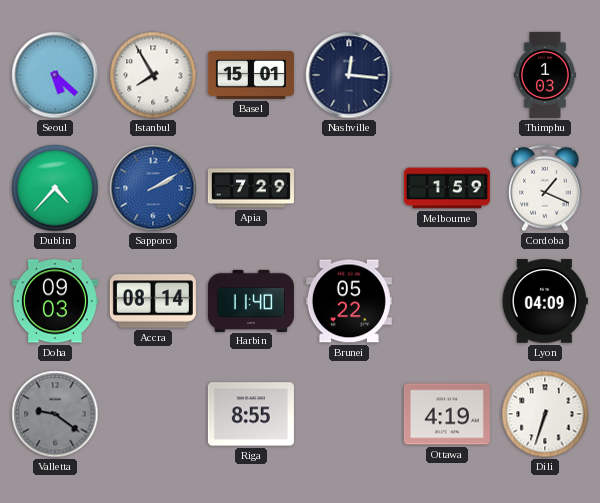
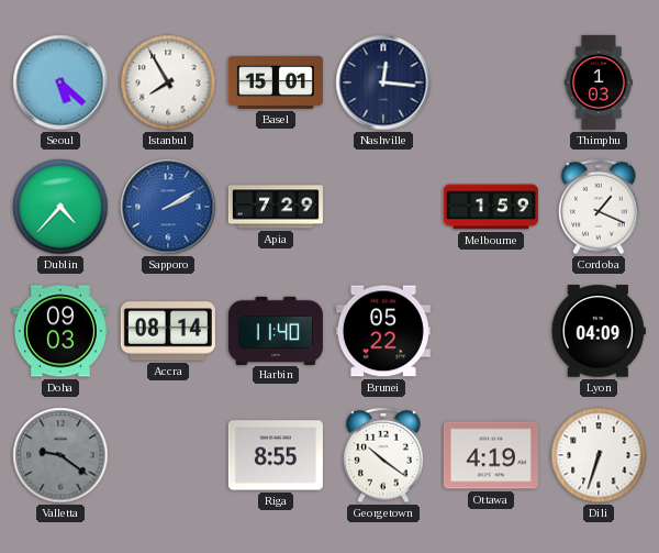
Georgetown: none -> 10:21 (383, 455)
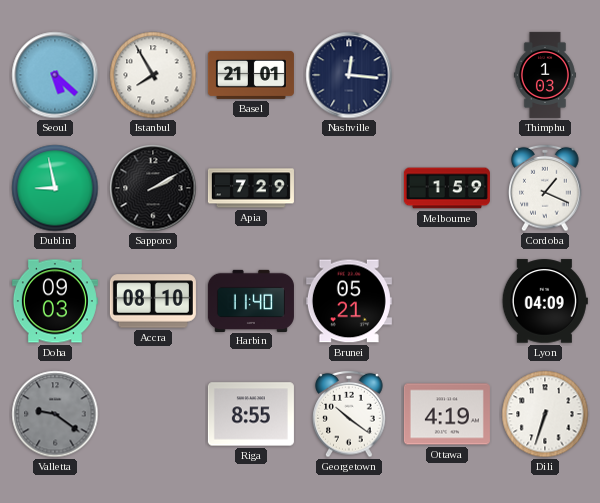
Basel: 15:01 -> 21:01 (251, 75)
Dublin: 4:37 -> 8:58 (55, 188)
Sapporo dial: blue -> black (153, 188)
Accra: 08:14 -> 08:10 (153, 301)
Brunei: 05:22 -> 05:21 (349, 301)
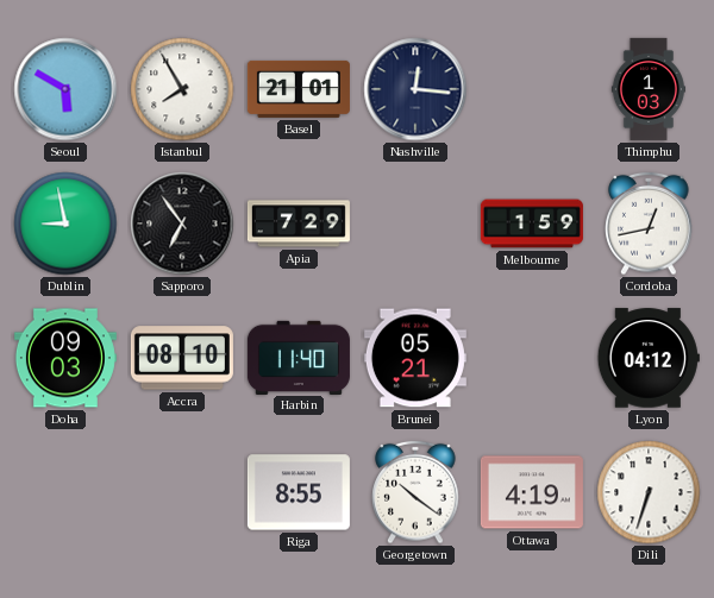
Seoul: 5:22 -> 5:50 (65, 89)
Sapporo: 2:10 -> 6:54 (182, 224)
Cordoba: 1:19 -> 12:43 (649, 224)
Lyon: 04:09 -> 04:12 (649, 358)
Valletta: 9:21 -> none (55, 414)
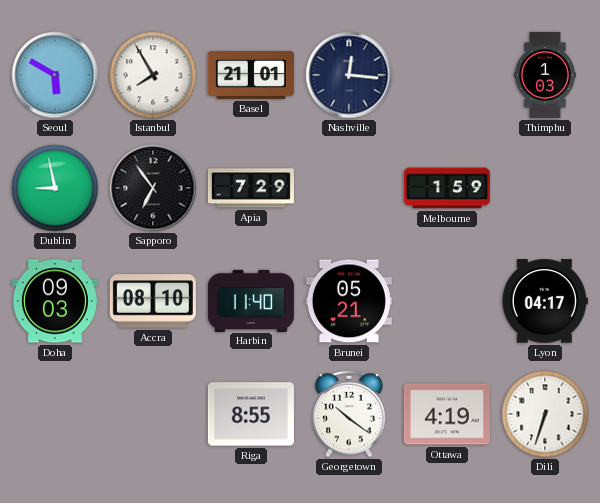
Cordoba: 12:43 -> none (649, 224)
Lyon: 04:12 -> 04:17 (545, 301)
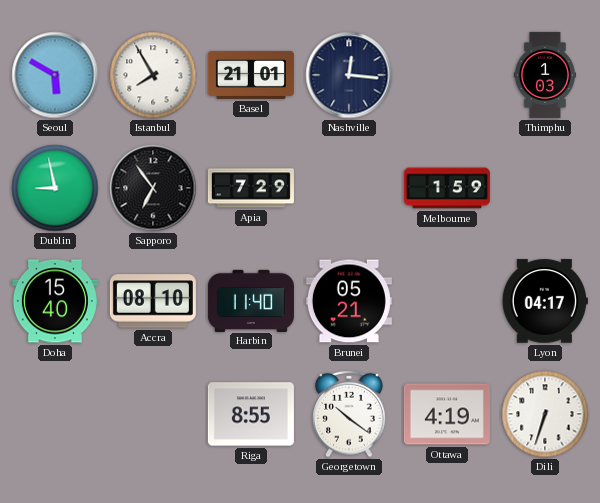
Doha: 09:03 -> 15:40 (55, 301)
